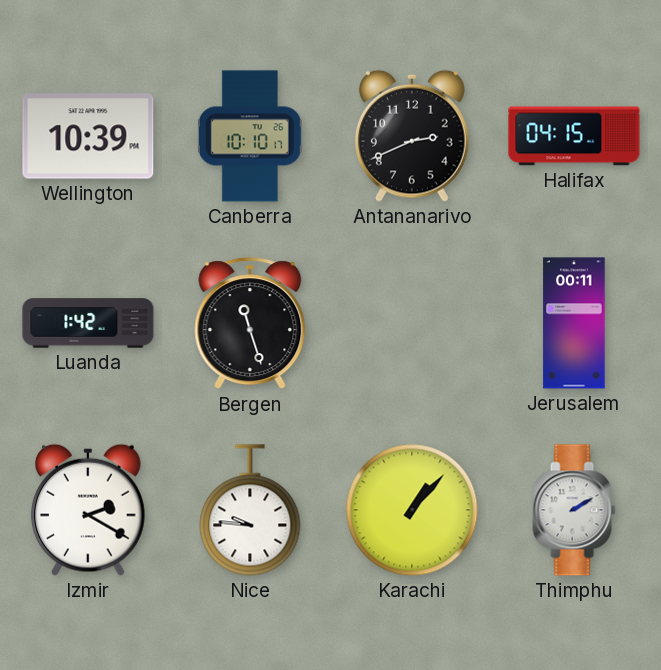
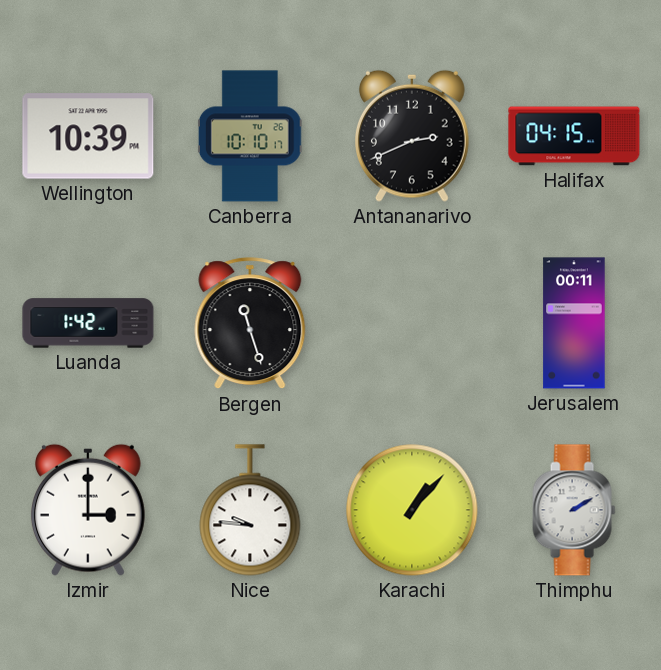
Izmir: 2:20 -> 3:00 (88, 510)
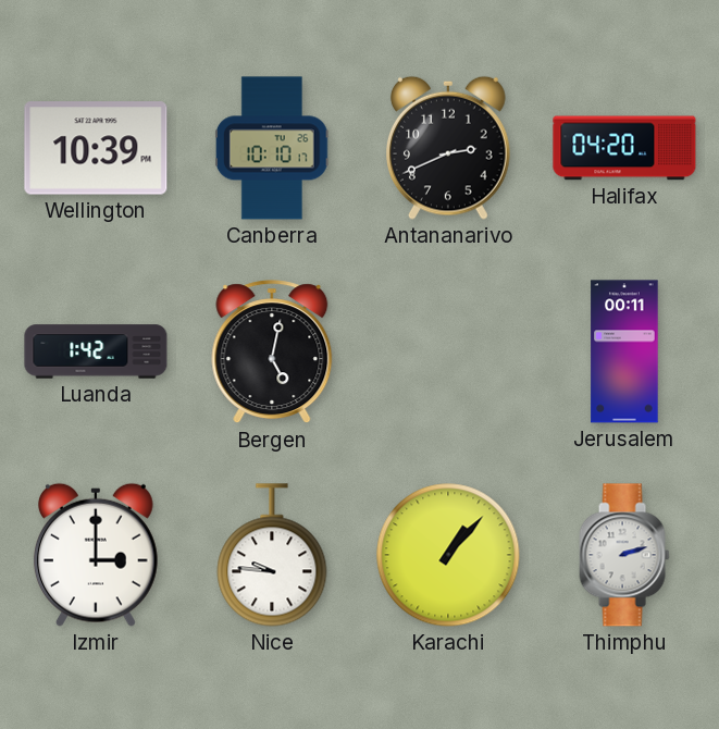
Halifax: 04:15 -> 04:20 (624, 148)
Bergen: 11:27 -> 5:02 (272, 353)
Thimphu: 2:10 -> 2:12 (624, 555)
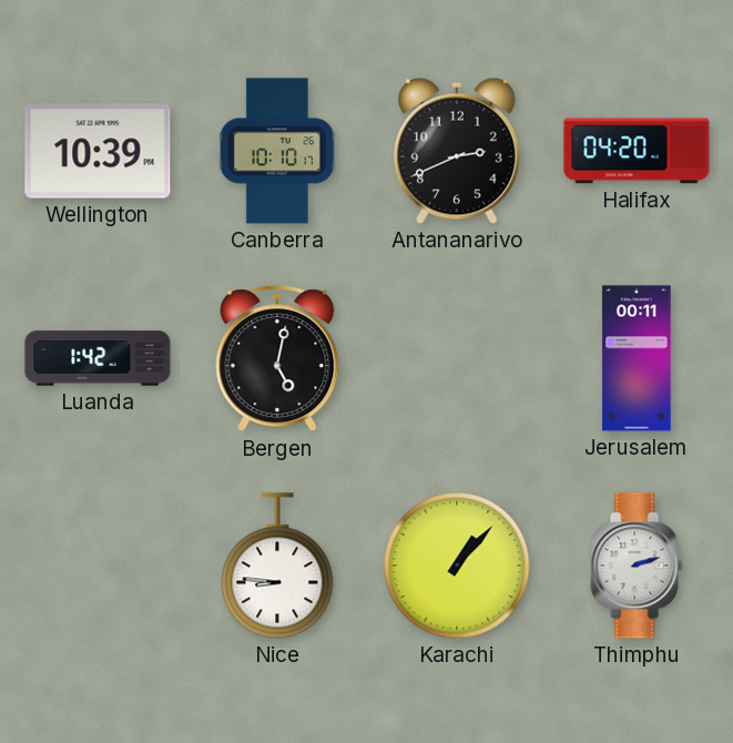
Izmir: 3:00 -> none (96, 555)
Nice: 9:46 -> 8:46 (277, 566)
